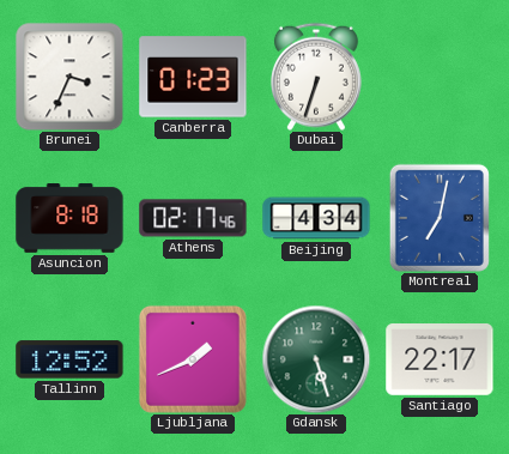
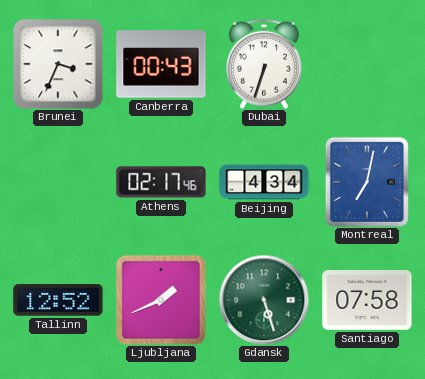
Canberra: 01:23 -> 00:43 (161, 64)
Asuncion: 8:18 -> none (69, 218)
Santiago: 22:17 -> 07:58 (367, 301)
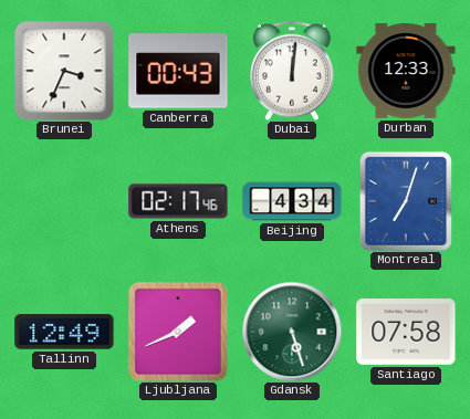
Dubai: 6:33 -> 12:01 (292, 71)
Durban: none -> 12:33 (406, 72)
Montreal: 7:02 -> 7:03 (406, 201)
Tallinn: 12:52 -> 12:49 (64, 332)
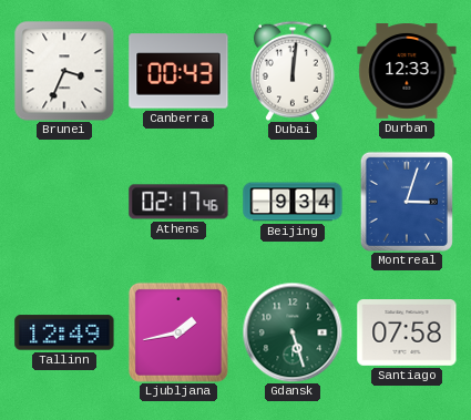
Beijing: 4:34 -> 9:34 (293, 202)
Montreal: 7:03 -> 3:03 (407, 202)
Ljubljana: 1:41 -> 1:43 (178, 332)
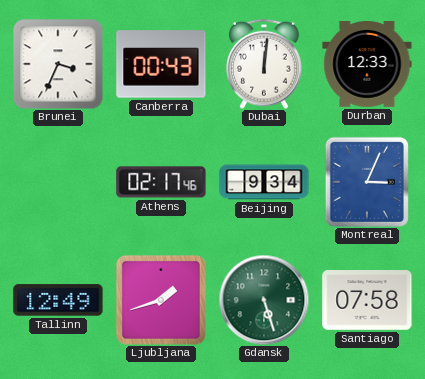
Montreal: 3:03 -> 3:04 (367, 182)
Ljubljana: 1:43 -> 1:42 (161, 300)
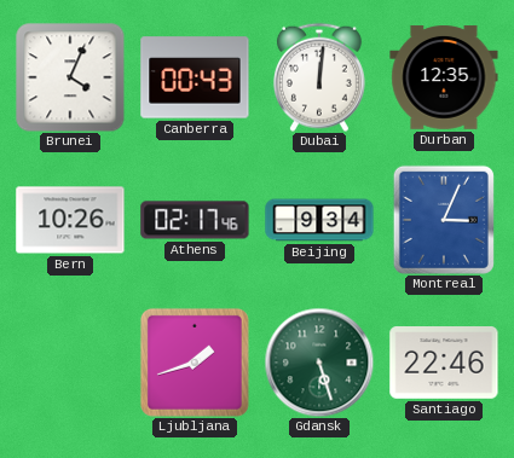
Brunei: 3:34 -> 4:04 (70, 77)
Durban: 12:33 -> 12:35 (444, 79)
Bern: none -> 10:26 (70, 220)
Tallinn: 12:49 -> none (58, 300)
Santiago: 07:58 -> 22:46 (444, 364)
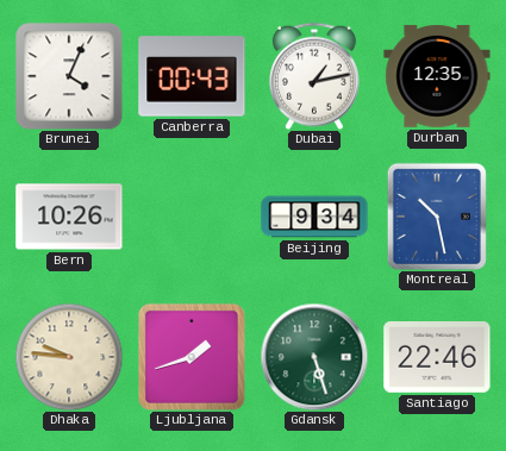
Dubai: 12:01 -> 1:13 (314, 76)
Athens: 02:17 -> none (195, 220)
Montreal: 3:04 -> 10:28 (437, 217)
Dhaka: none -> 9:46 (69, 357)
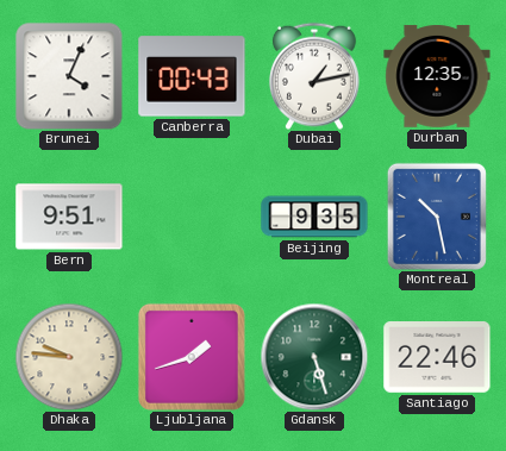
Bern: 10:26 -> 9:51 (69, 217)
Beijing: 9:34 -> 9:35 (314, 217)
